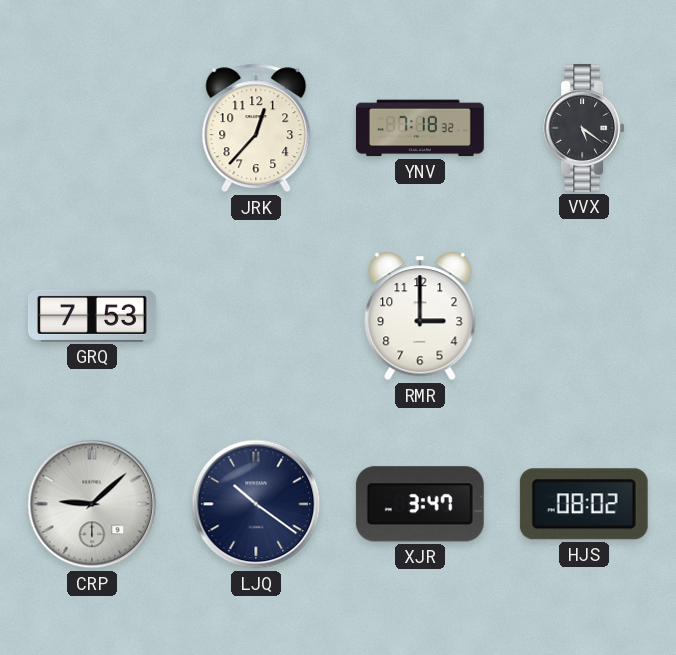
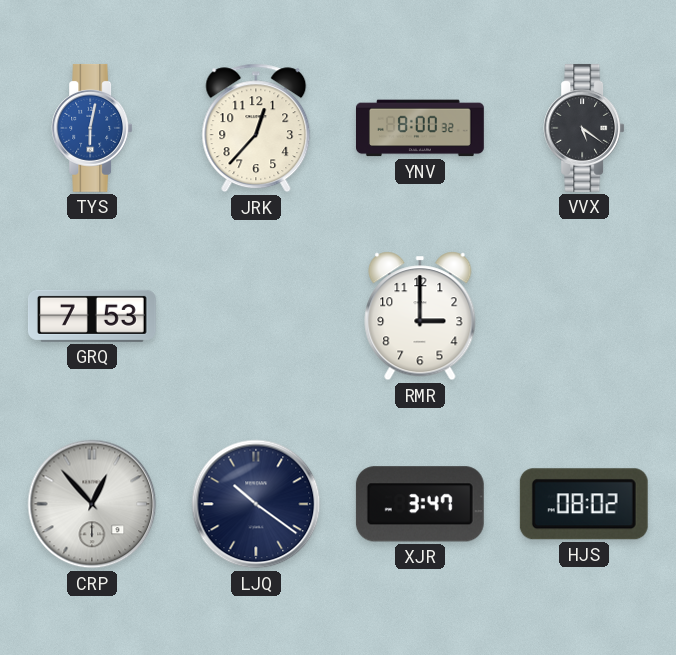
TYS: none -> 6:02 (92, 128)
YNV: 7:18 -> 8:00 (420, 128)
CRP: 9:08 -> 12:53 (92, 504)
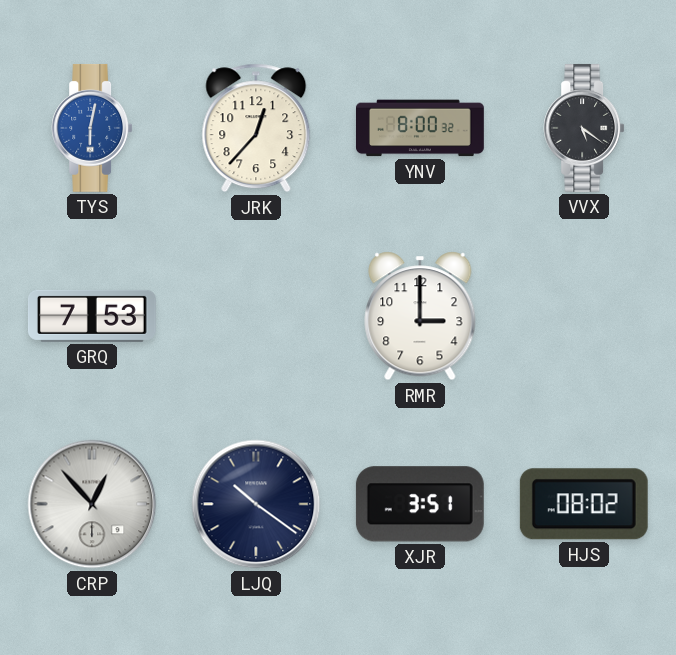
XJR: 3:47 -> 3:51 (420, 504)
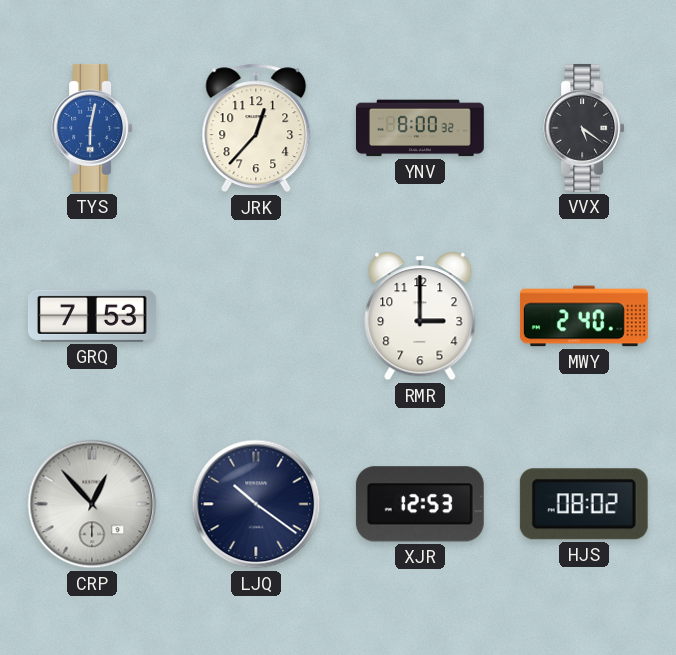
MWY: none -> 2:40 (584, 316)
XJR: 3:51 -> 12:53 (420, 504)
